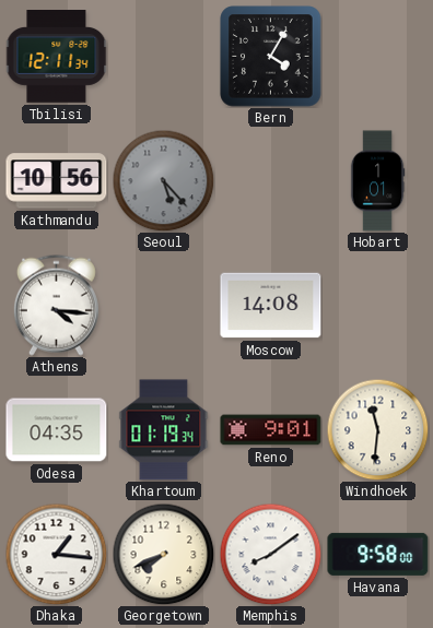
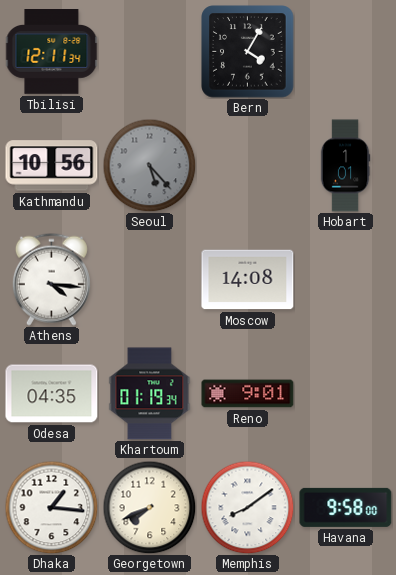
Windhoek: 11:31 -> none (377, 429)
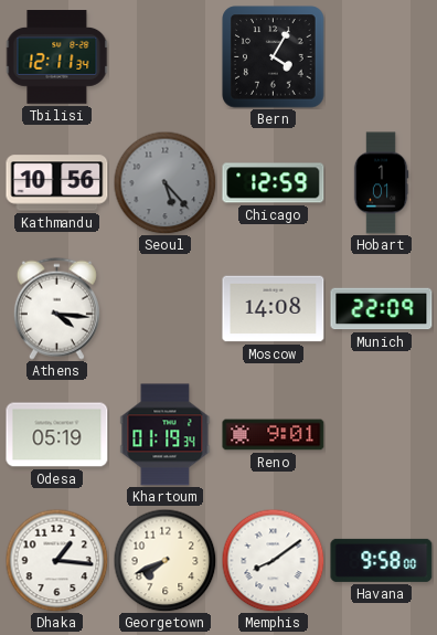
Chicago: none -> 12:59 (274, 183)
Munich: none -> 22:09 (382, 309)
Odesa: 04:35 -> 05:19 (57, 435)
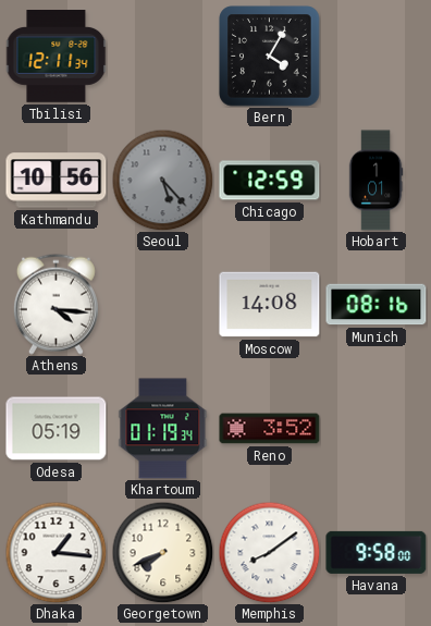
Munich: 22:09 -> 08:16 (377, 305)
Reno: 9:01 -> 3:52 (270, 429)
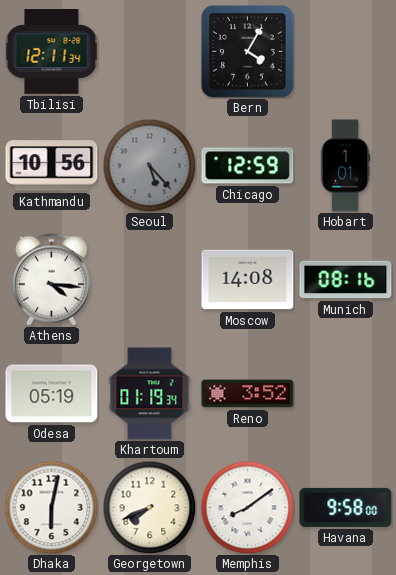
Dhaka: 1:16 -> 6:02 (51, 507)
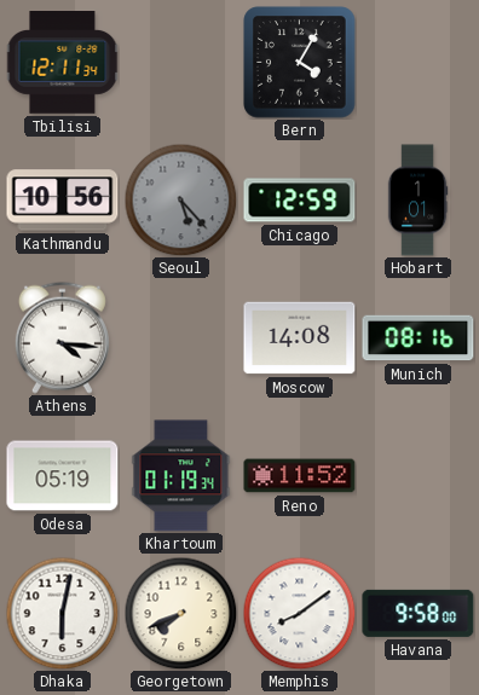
Reno: 3:52 -> 11:52 (300, 476)
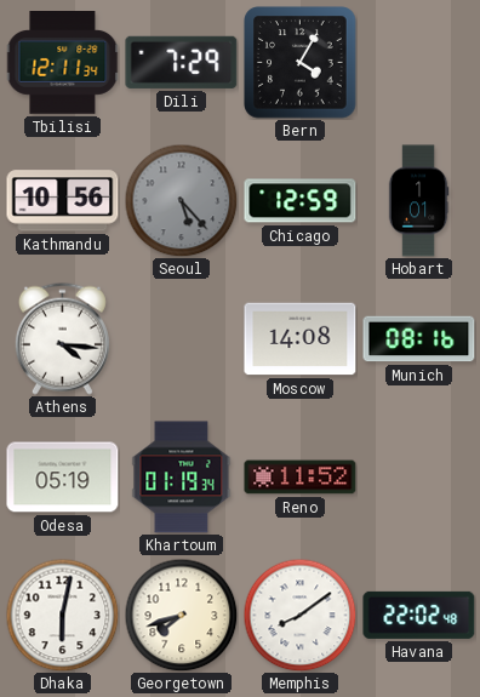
Dili: none -> 7:29 (182, 62)
Georgetown: 7:41 -> 7:42 (181, 615)
Havana: 9:58 -> 22:02 (419, 615)
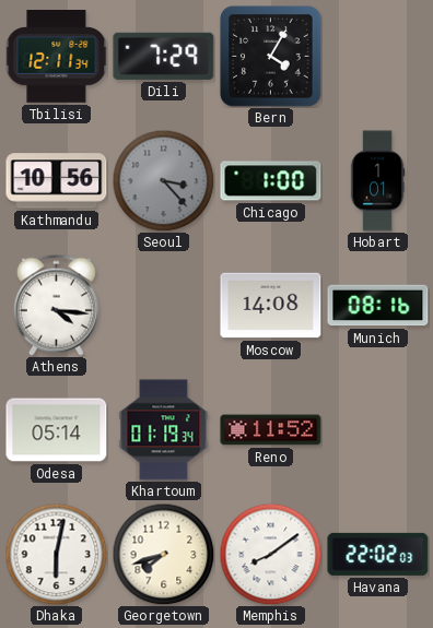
Seoul: 5:23 -> 3:23 (163, 180)
Chicago: 12:59 -> 1:00 (271, 181)
Odesa: 05:19 -> 05:14 (57, 430)
Havana: 22:02:48 -> 22:02:03 (378, 554)
